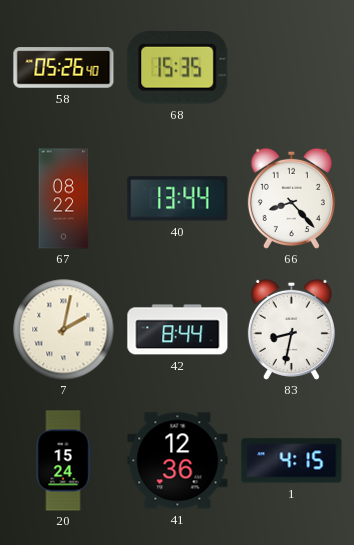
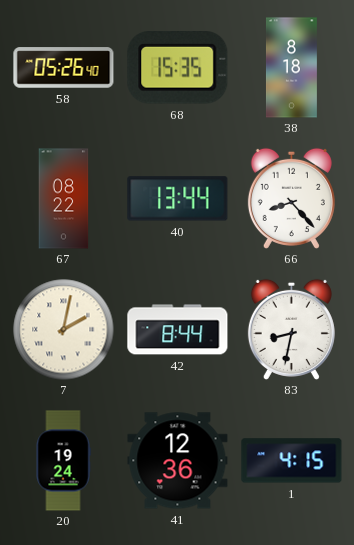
38: none -> 8:18 (291, 68)
20: 15:24 -> 19:24 (63, 461)
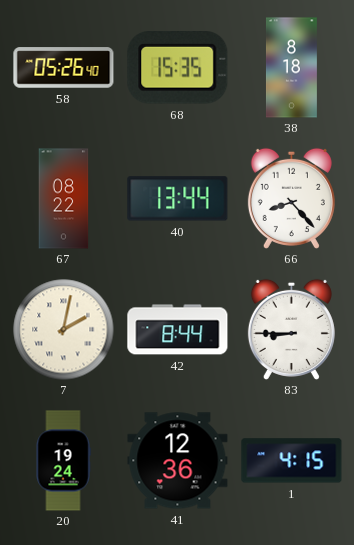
83: 8:32 -> 8:45 (291, 329)
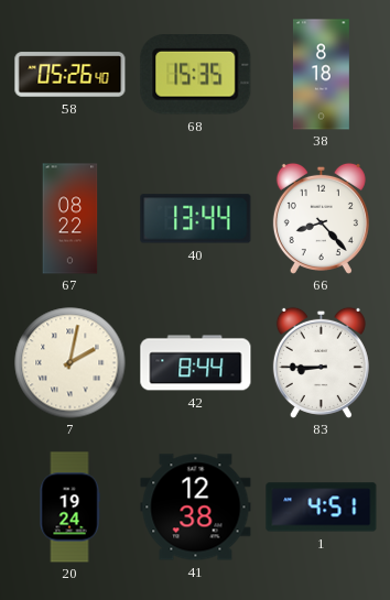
41: 12:36 -> 12:38 (196, 508)
1: 4:15 -> 4:51 (322, 508)
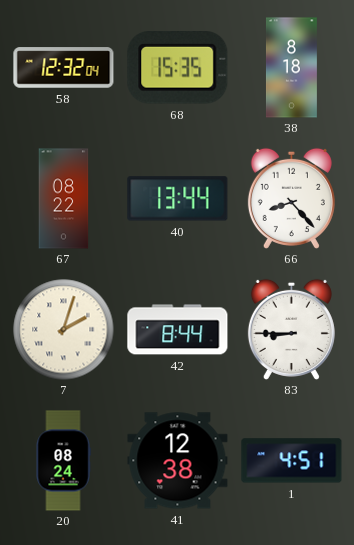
58: 05:26 -> 12:32 (64, 68)
7: 2:02 -> 2:03 (64, 330)
20: 19:24 -> 08:24 (63, 461)
